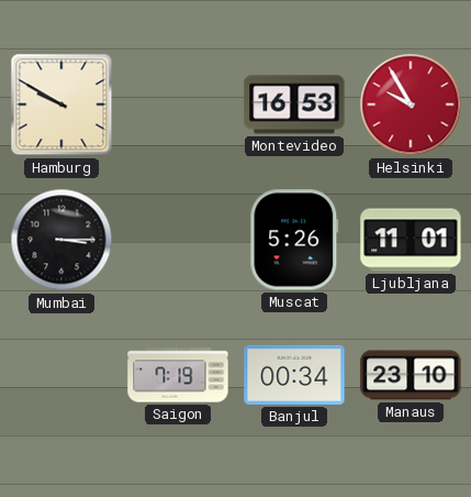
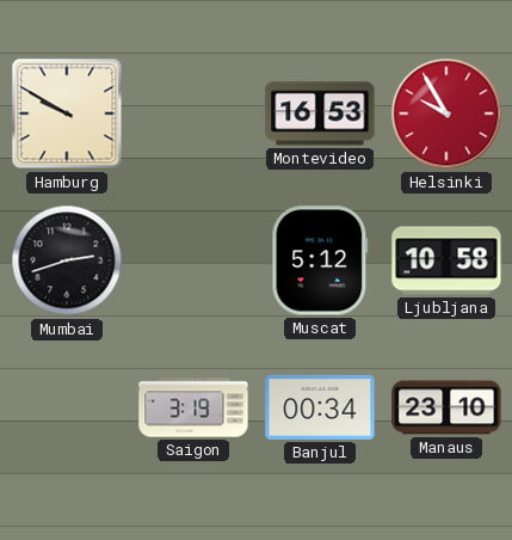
Mumbai: 3:15 -> 2:42 (67, 260)
Muscat: 5:26 -> 5:12 (320, 260)
Ljubljana: 11:01 -> 10:58 (446, 260)
Saigon: 7:19 -> 3:19 (193, 407)
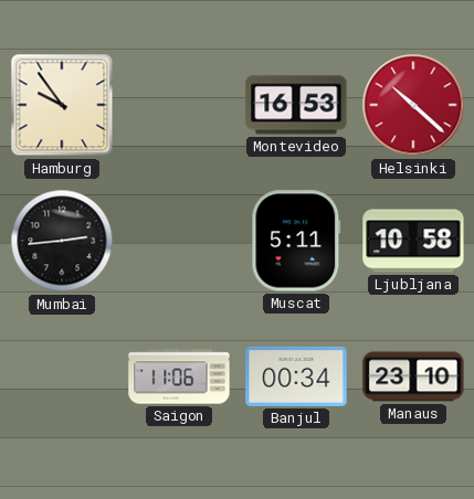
Hamburg: 9:50 -> 9:54 (62, 105)
Helsinki: 9:55 -> 10:22 (413, 105)
Mumbai: 2:42 -> 2:44 (62, 241)
Muscat: 5:12 -> 5:11 (296, 241)
Saigon: 3:19 -> 11:06 (179, 376)
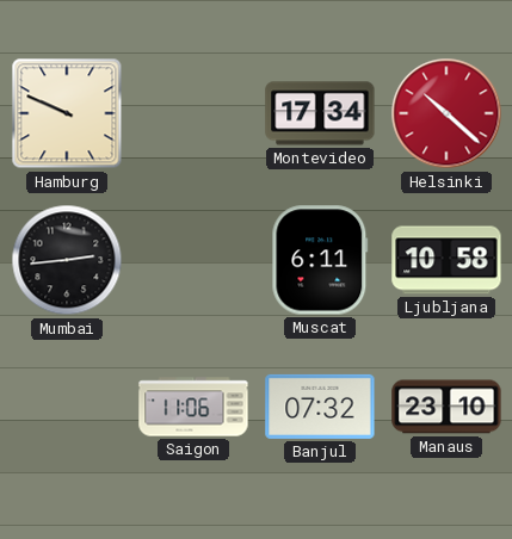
Hamburg: 9:54 -> 9:49 (67, 113)
Montevideo: 16:53 -> 17:34 (320, 113)
Muscat: 5:11 -> 6:11 (320, 260)
Banjul: 00:34 -> 07:32 (320, 407)
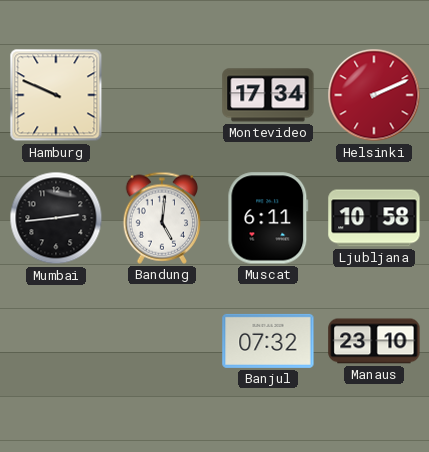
Helsinki: 10:22 -> 2:11 (374, 95)
Bandung: none -> 5:01 (162, 218)
Saigon: 11:06 -> none (193, 407)
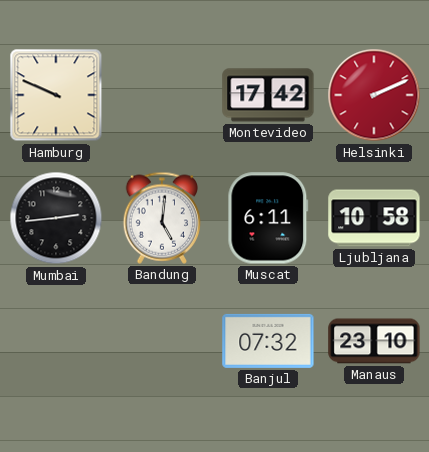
Montevideo: 17:34 -> 17:42 (268, 95)
